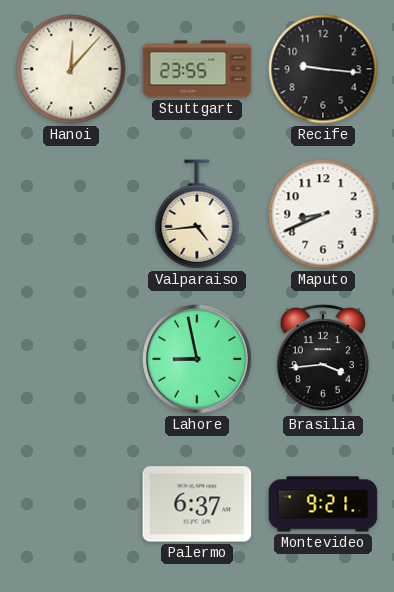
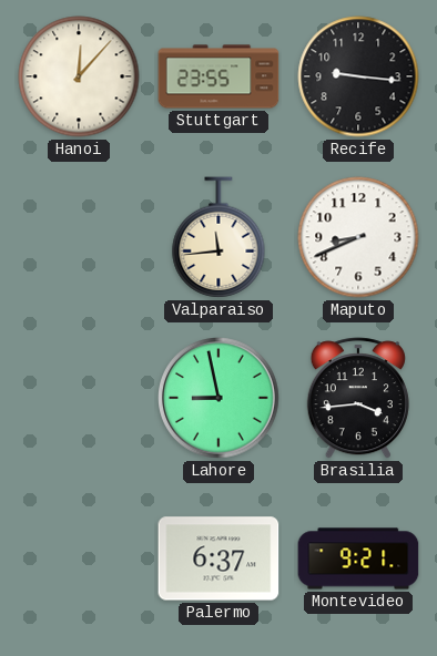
Valparaiso: 4:44 -> 11:44 (218, 237)
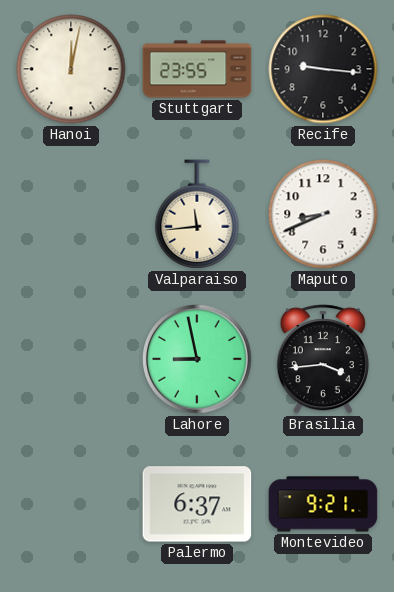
Hanoi: 12:07 -> 12:02 (71, 69)
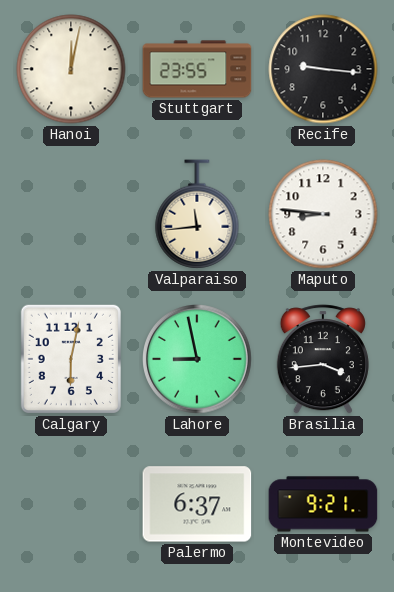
Maputo: 8:41 -> 8:46 (323, 214)
Calgary: none -> 6:02 (71, 359)
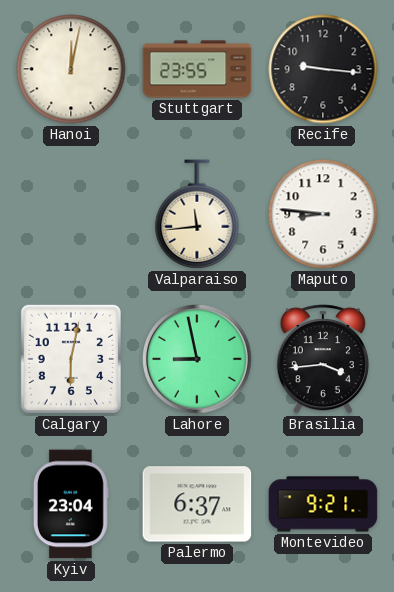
Kyiv: none -> 23:04 (72, 504)
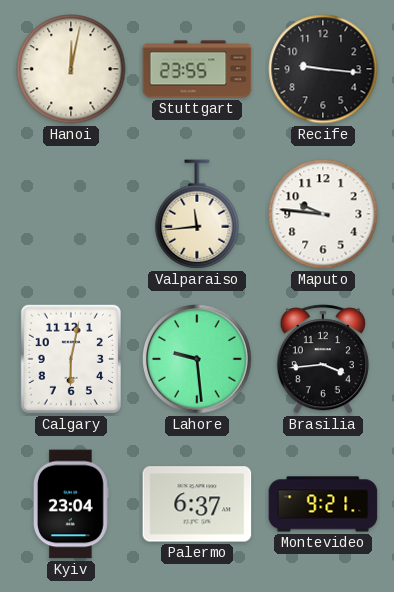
Maputo: 8:46 -> 9:46 (323, 214)
Lahore: 8:58 -> 9:29 (198, 360)
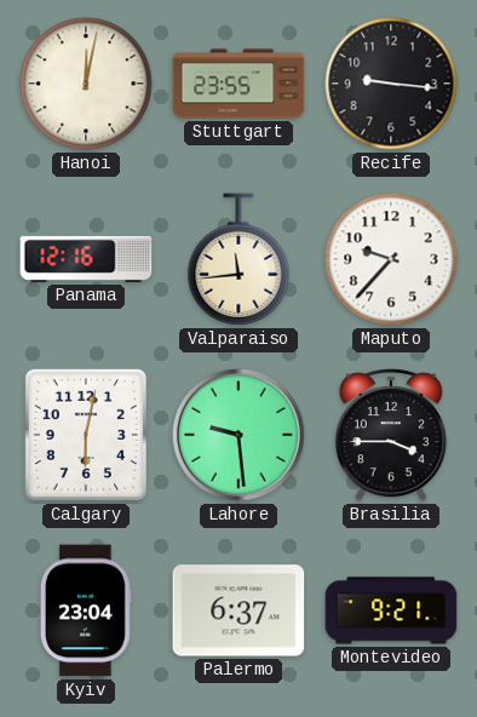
Panama: none -> 12:16 (86, 259)
Maputo: 9:46 -> 9:37 (391, 259)
Brasilia: 3:44 -> 3:45 (391, 435)
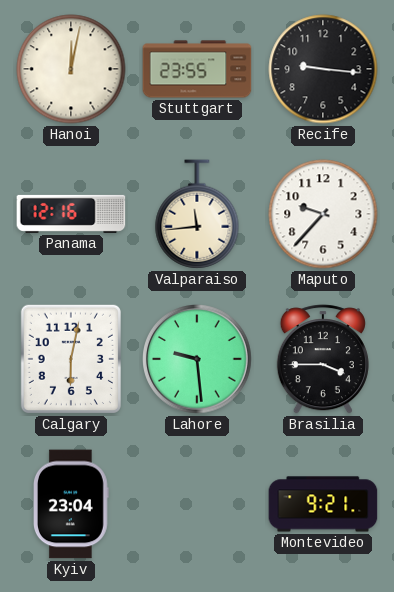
Palermo: 6:37 -> none (238, 610)
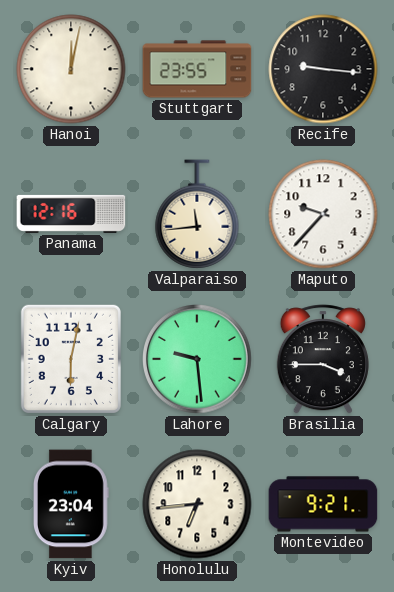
Honolulu: none -> 6:44 (197, 504)
